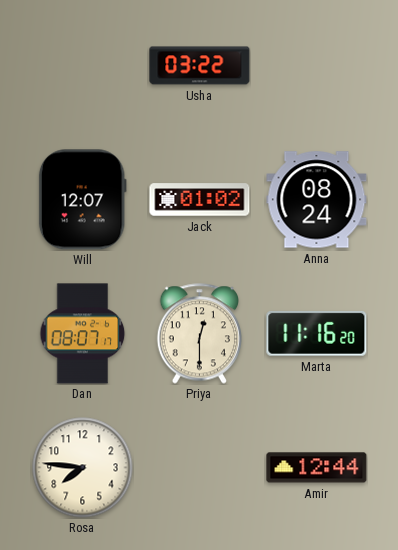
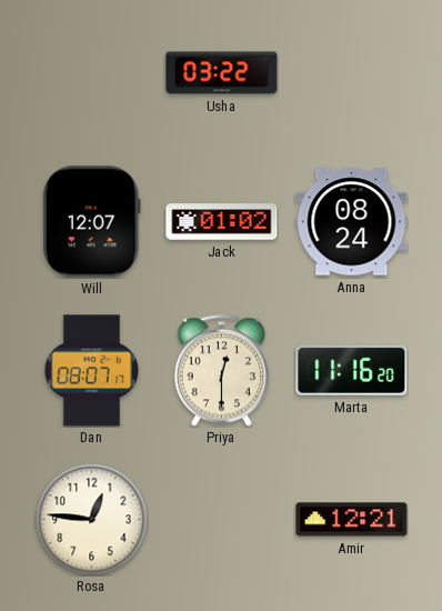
Rosa: 7:46 -> 12:46 (92, 520)
Amir: 12:44 -> 12:21 (352, 520)
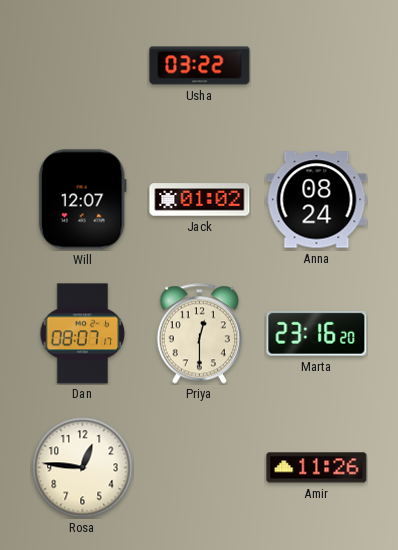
Marta: 11:16 -> 23:16 (317, 333)
Amir: 12:21 -> 11:26 (317, 468)
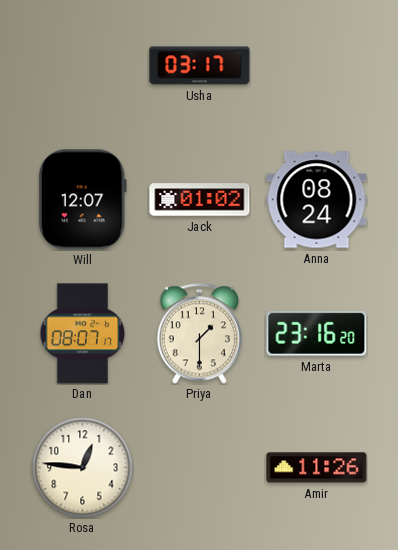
Usha: 03:22 -> 03:17 (200, 66)
Priya: 12:30 -> 1:30 (199, 334)
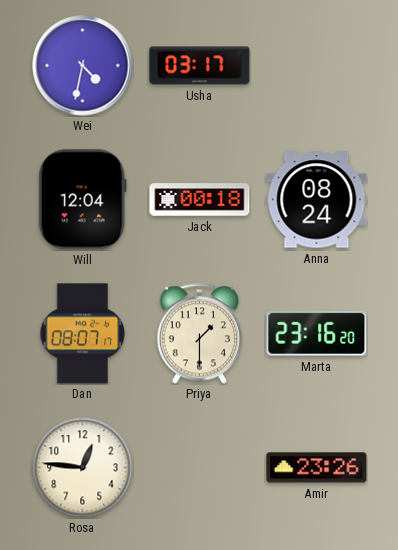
Wei: none -> 4:32 (83, 66)
Will: 12:07 -> 12:04 (82, 200)
Jack: 01:02 -> 00:18 (200, 200)
Amir: 11:26 -> 23:26 (317, 468)
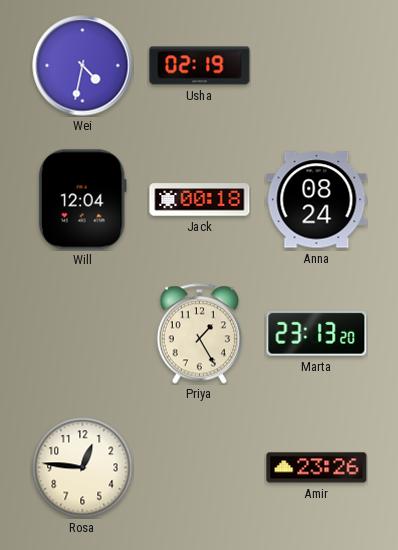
Usha: 03:17 -> 02:19 (200, 66)
Dan: 08:07 -> none (83, 334)
Priya: 1:30 -> 1:25 (199, 334)
Marta: 23:16 -> 23:13 (317, 333)
